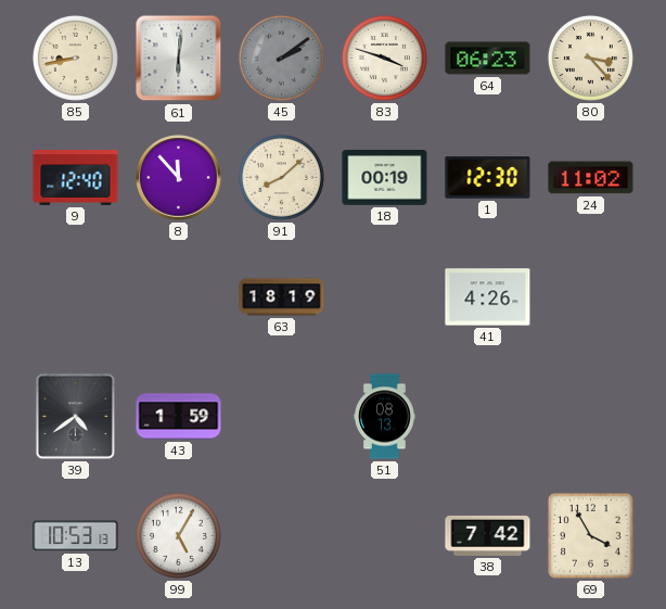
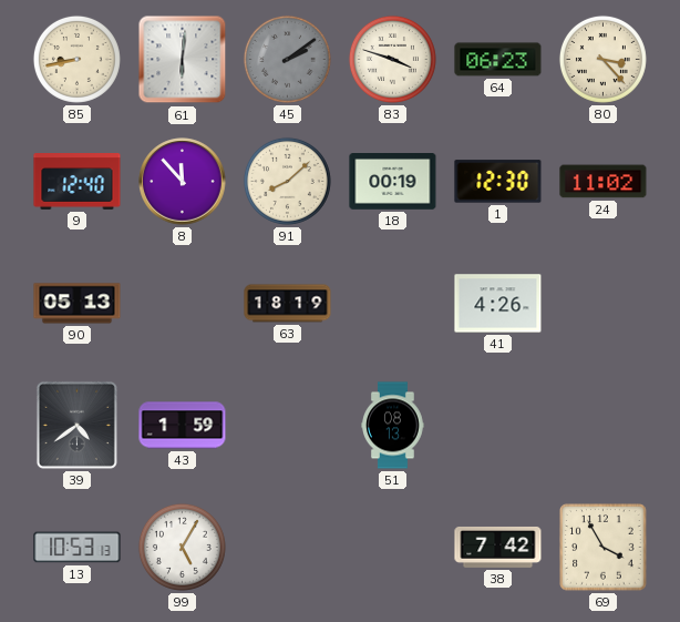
90: none -> 05:13 (78, 304)
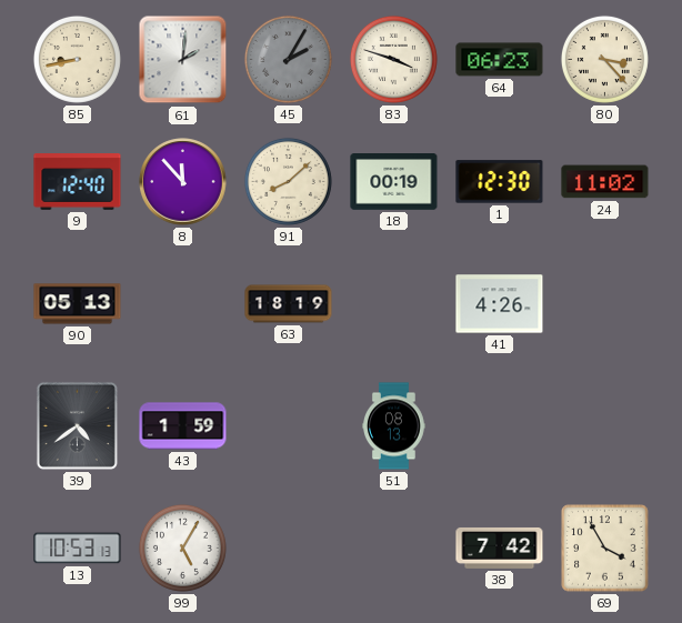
61: 6:01 -> 2:01 (183, 60)
45: 2:09 -> 2:05 (288, 59)
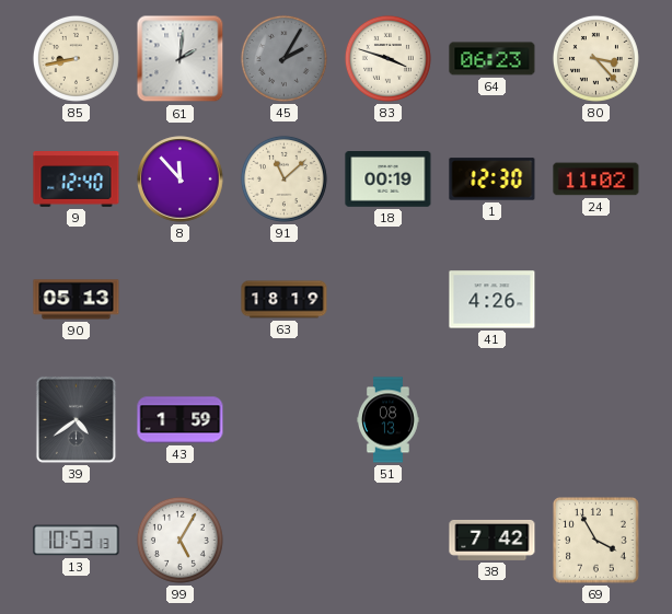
91: 8:08 -> 11:08 (283, 178)
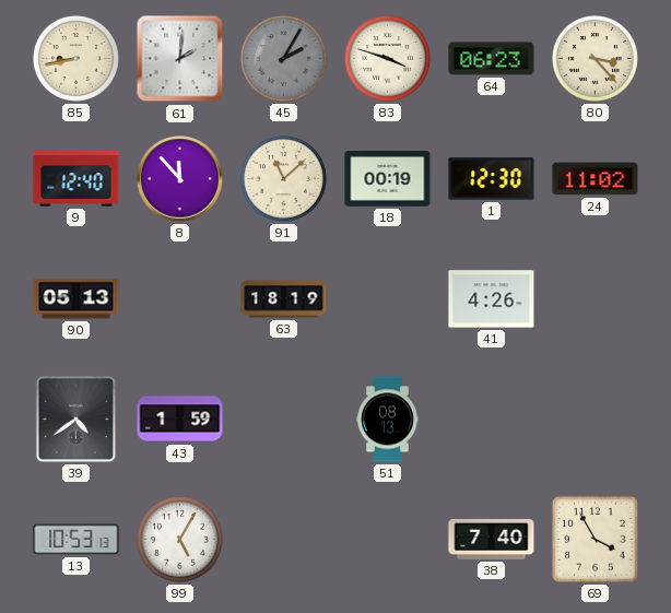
38: 7:42 -> 7:40 (492, 539)
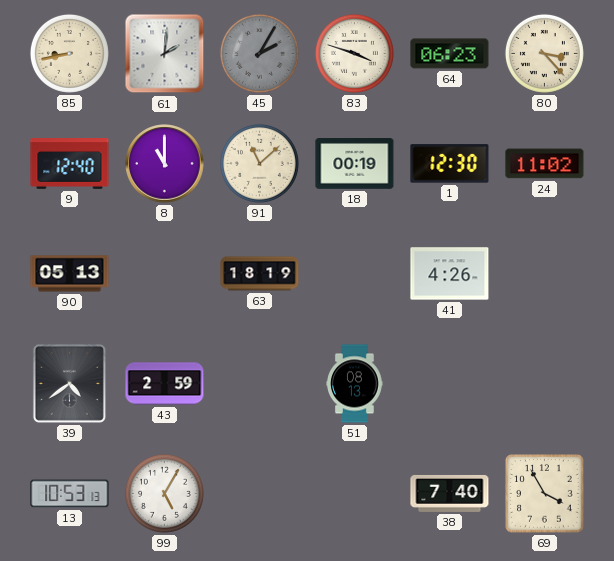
8: 11:53 -> 11:00 (165, 164)
43: 1:59 -> 2:59 (165, 384)
